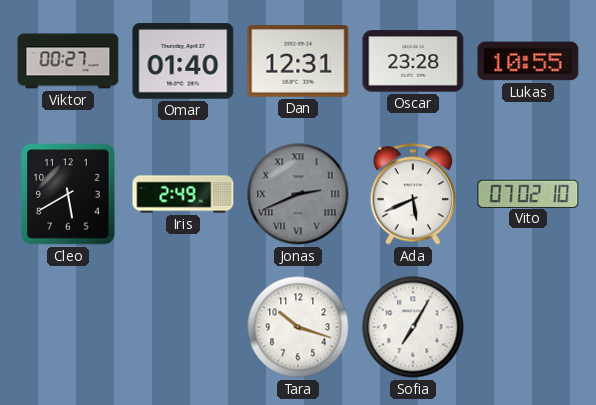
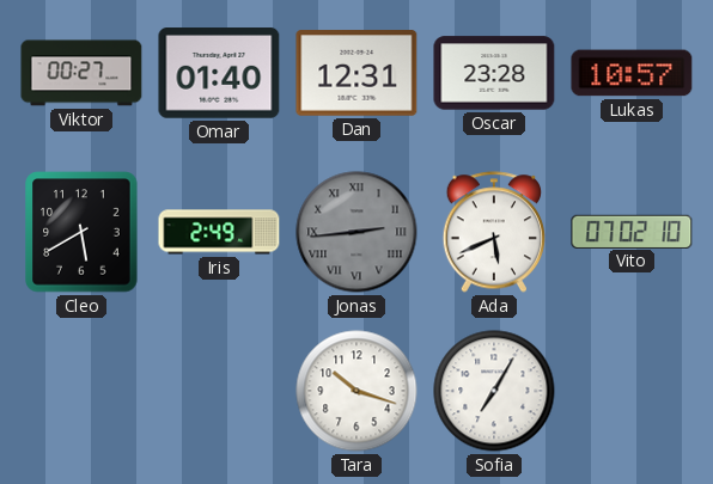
Lukas: 10:55 -> 10:57 (632, 73)
Jonas: 2:41 -> 2:44 (356, 232)
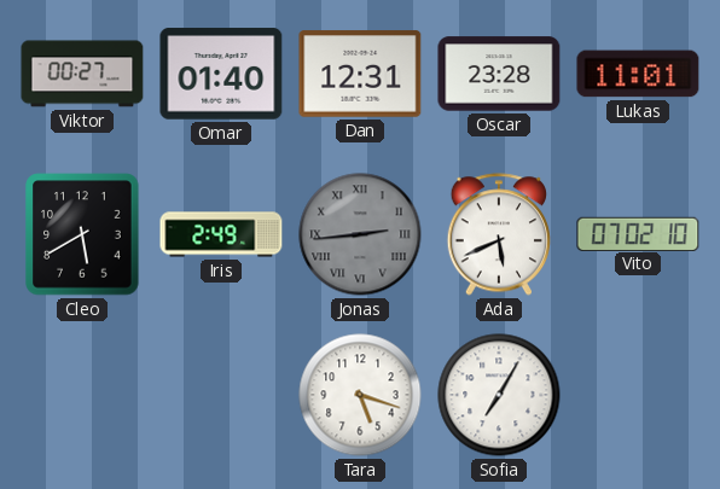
Lukas: 10:57 -> 11:01 (638, 74)
Tara: 10:18 -> 5:18 (360, 395)
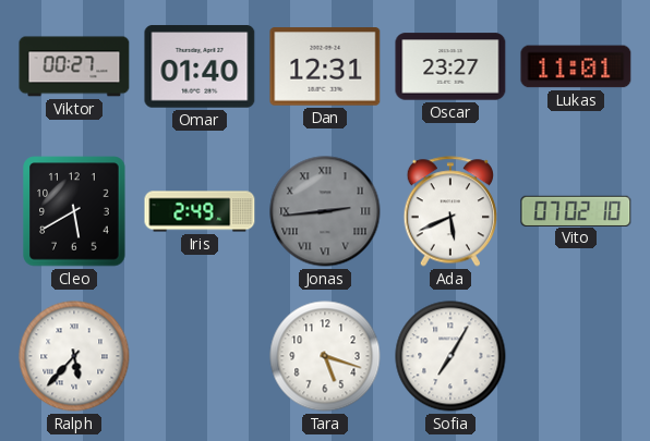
Oscar: 23:28 -> 23:27 (450, 66)
Ralph: none -> 5:37 (74, 356)
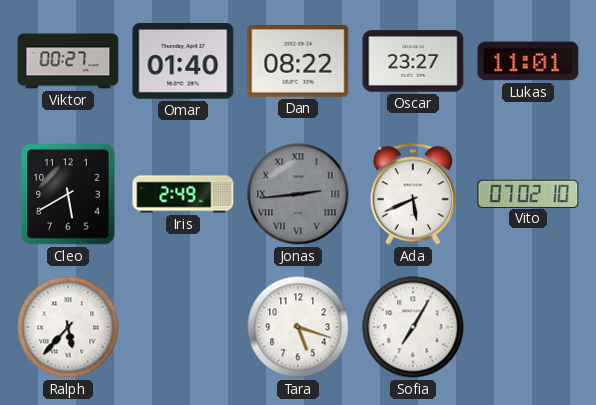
Dan: 12:31 -> 08:22 (298, 61)
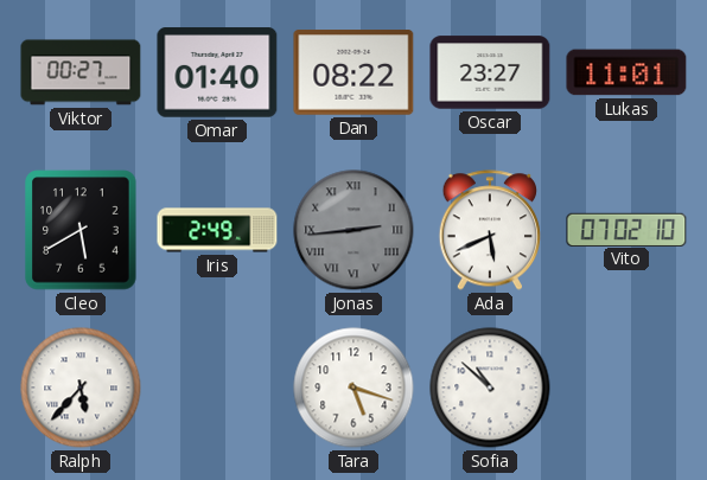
Sofia: 7:05 -> 10:52 (490, 388)
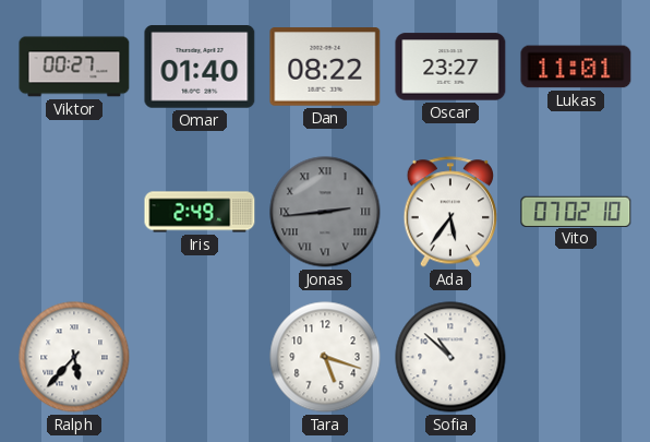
Cleo: 5:40 -> none (81, 230)
Ada: 5:41 -> 5:36 (450, 212)
